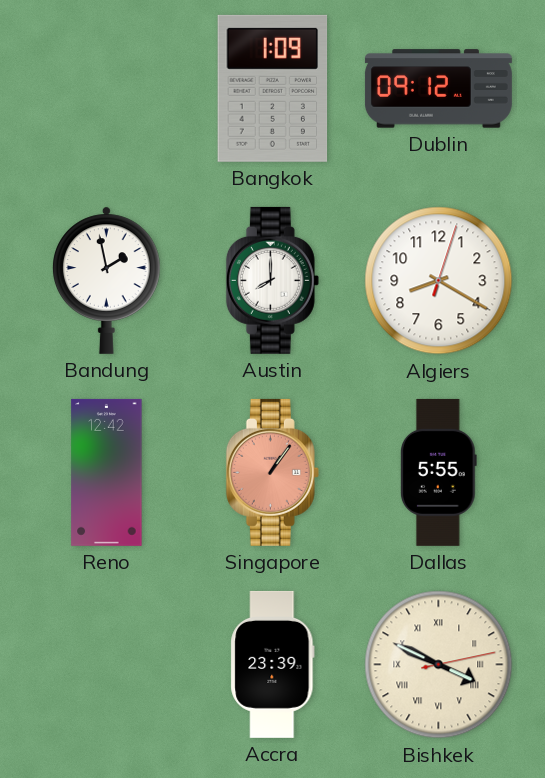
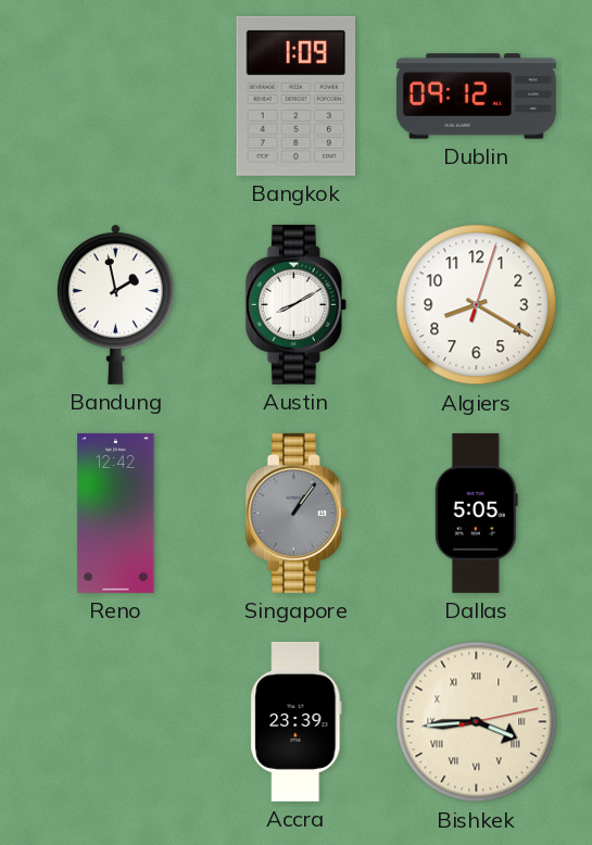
Austin: 8:00 -> 8:10 (295, 304)
Singapore dial: salmon -> grey (295, 513)
Dallas: 5:55 -> 5:05 (476, 513)
Bishkek: 3:49 -> 3:44 (477, 722)
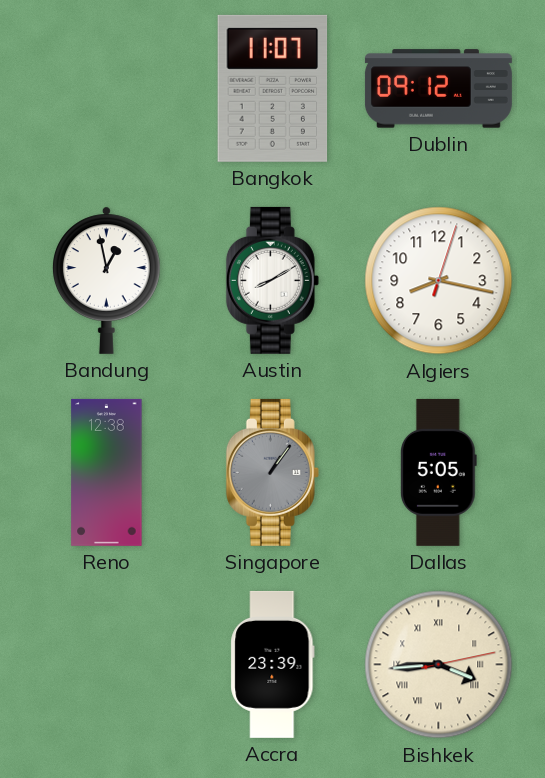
Bangkok: 1:09 -> 11:07 (273, 88)
Bandung: 1:58 -> 12:58 (107, 280)
Algiers: 8:20 -> 8:17 (439, 281)
Reno: 12:42 -> 12:38 (107, 472)
